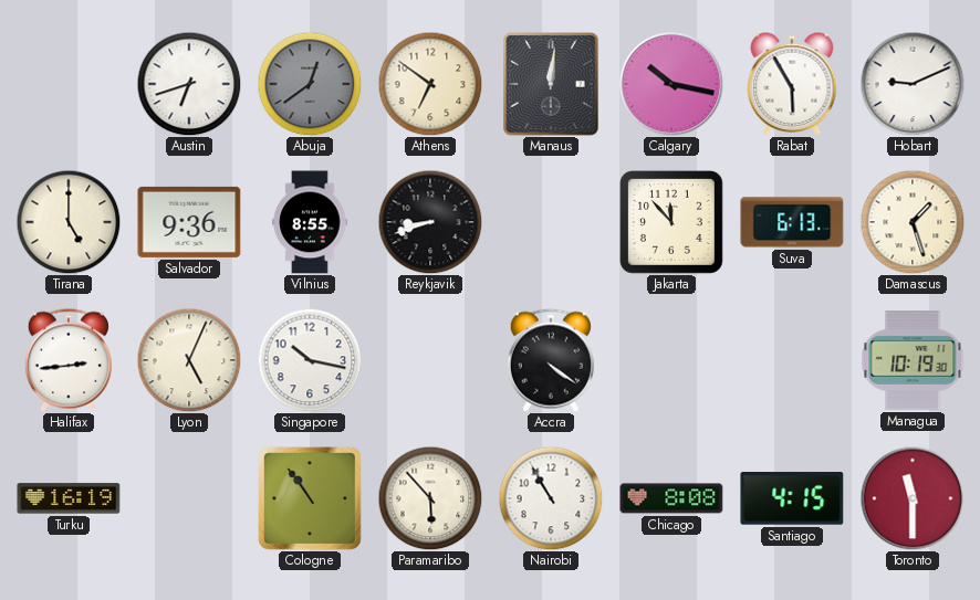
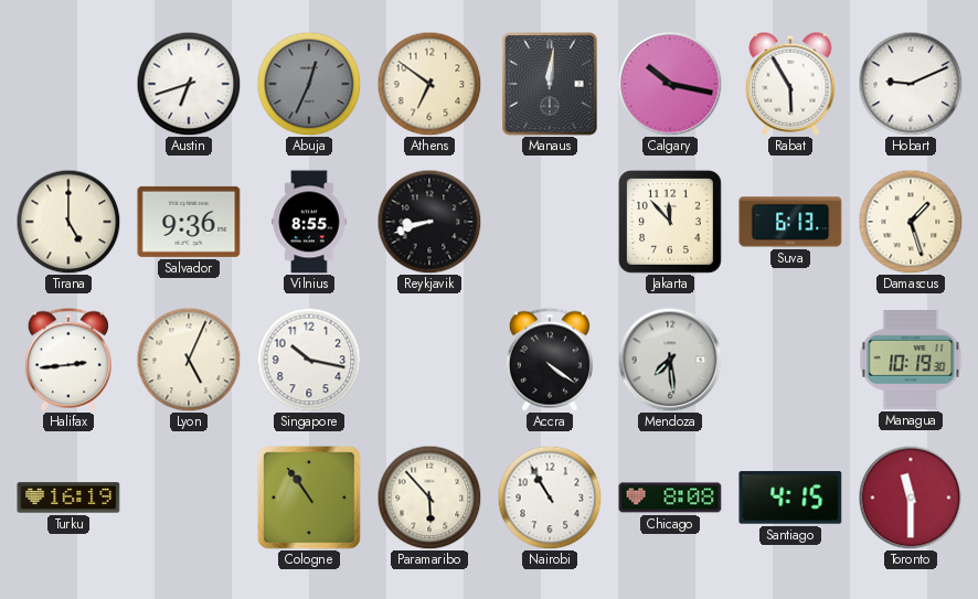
Abuja: 12:39 -> 12:34 (309, 84)
Mendoza: none -> 7:29 (670, 360)
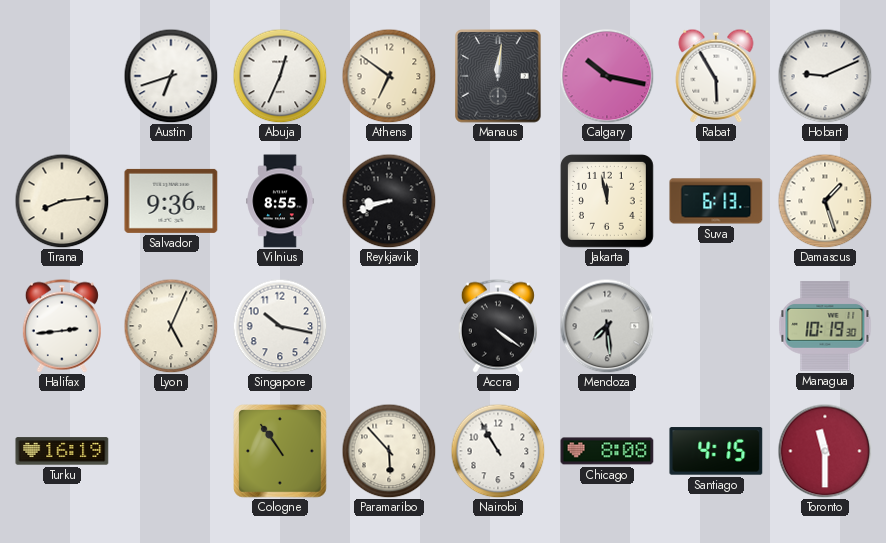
Abuja dial: grey -> white (280, 76)
Tirana: 5:00 -> 8:14 (62, 201)
Jakarta: 11:53 -> 11:58 (607, 201)
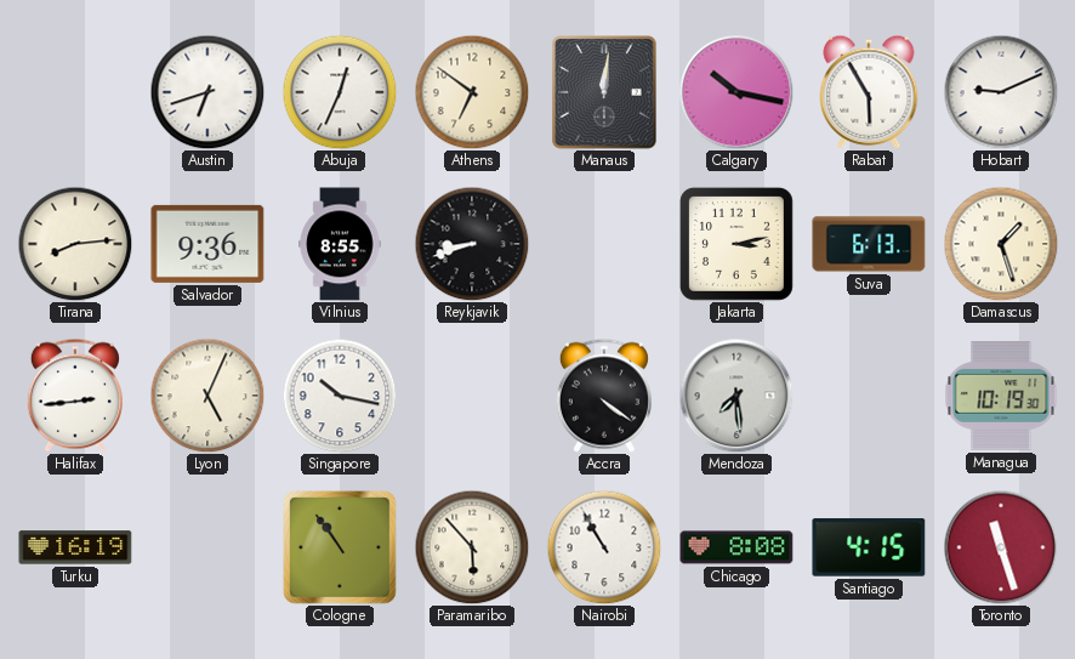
Jakarta: 11:58 -> 3:13 (736, 244)
Toronto: 11:30 -> 11:27 (1001, 547)
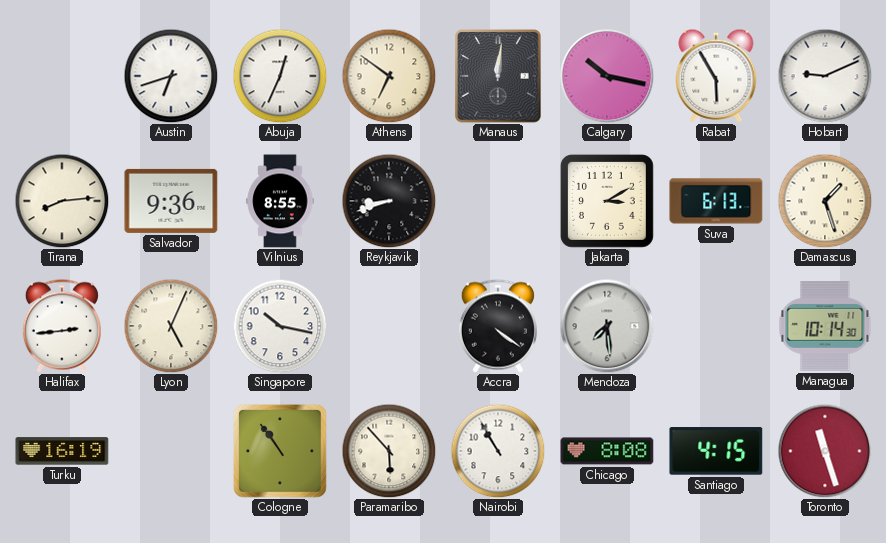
Jakarta: 3:13 -> 3:10 (607, 201)
Managua: 10:19 -> 10:14 (825, 326)
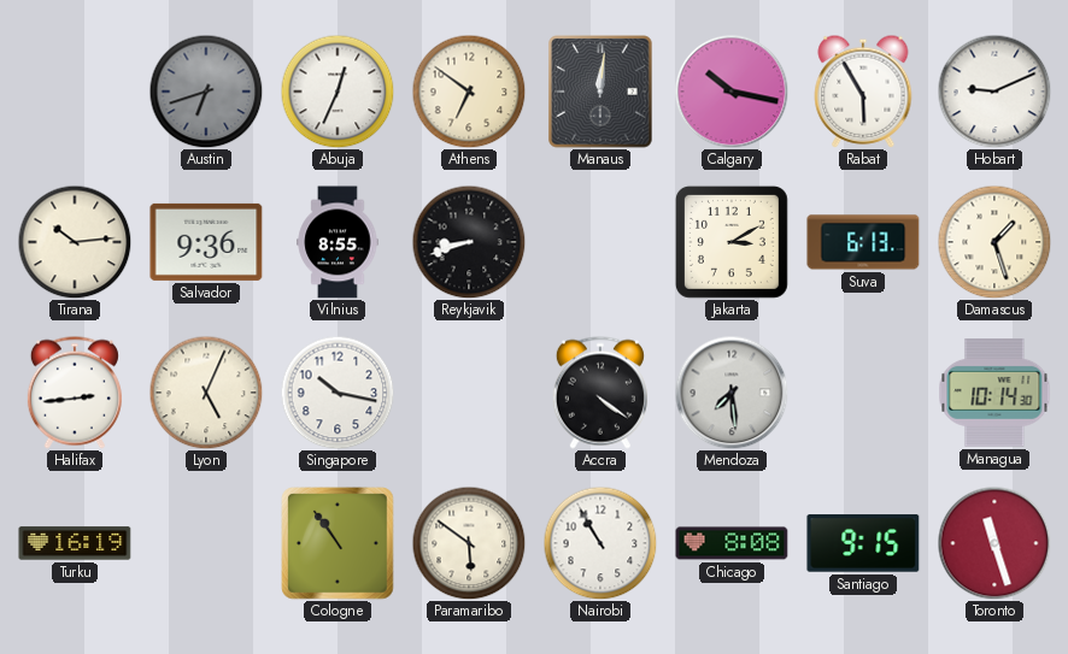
Austin dial: white -> grey (206, 92)
Tirana: 8:14 -> 10:14 (75, 242)
Paramaribo: 5:53 -> 5:51 (469, 543)
Santiago: 4:15 -> 9:15 (863, 543)
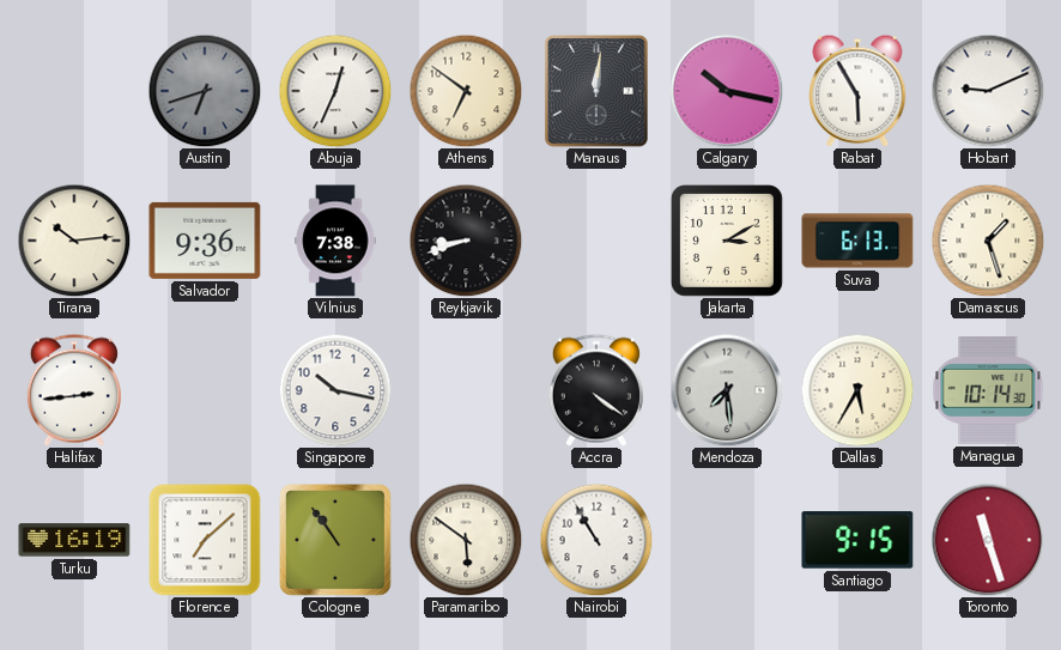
Vilnius: 8:55 -> 7:38 (335, 241)
Lyon: 5:04 -> none (206, 393)
Dallas: none -> 5:35 (857, 390)
Florence: none -> 7:08 (205, 540)
Chicago: 8:08 -> none (732, 543)
